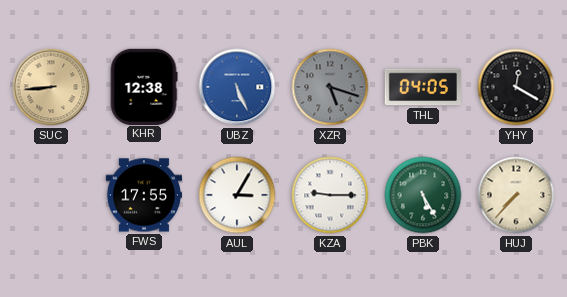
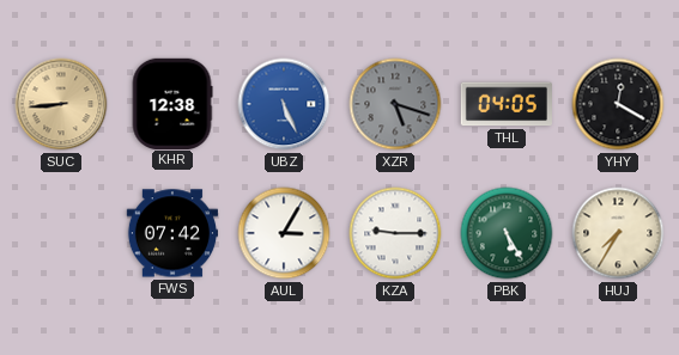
FWS: 17:55 -> 07:42 (171, 233)
HUJ: 7:37 -> 7:35 (618, 233)
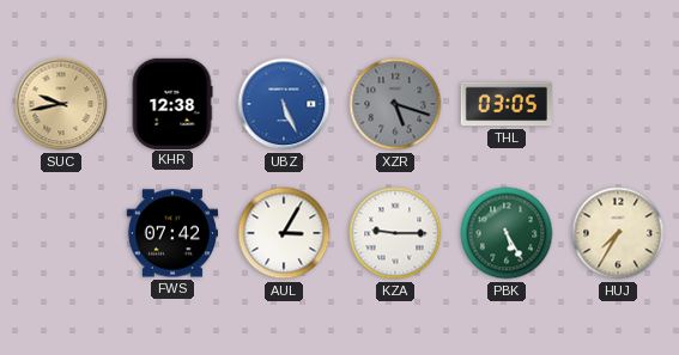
SUC: 8:44 -> 9:43 (61, 104)
THL: 04:05 -> 03:05 (507, 104)
YHY: 12:20 -> none (618, 104)
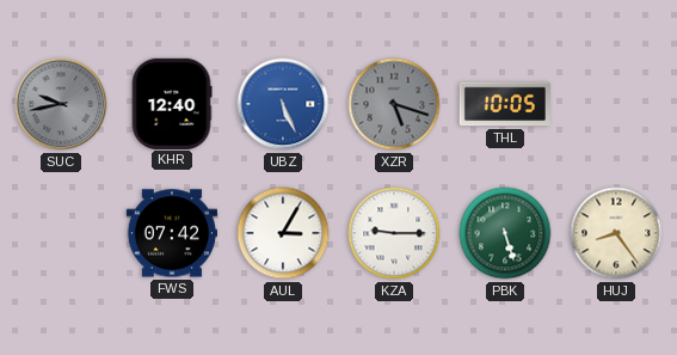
SUC dial: champagne -> grey (61, 104)
KHR: 12:38 -> 12:40 (172, 103)
THL: 03:05 -> 10:05 (505, 104)
PBK: 5:25 -> 5:27 (505, 233)
HUJ: 7:35 -> 8:24 (616, 233)
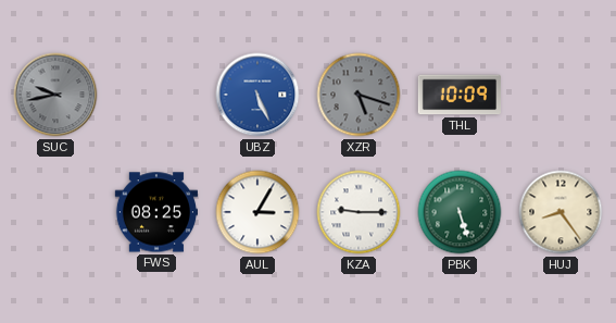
KHR: 12:40 -> none (172, 103)
THL: 10:05 -> 10:09 (460, 95)
FWS: 07:42 -> 08:25 (155, 212)
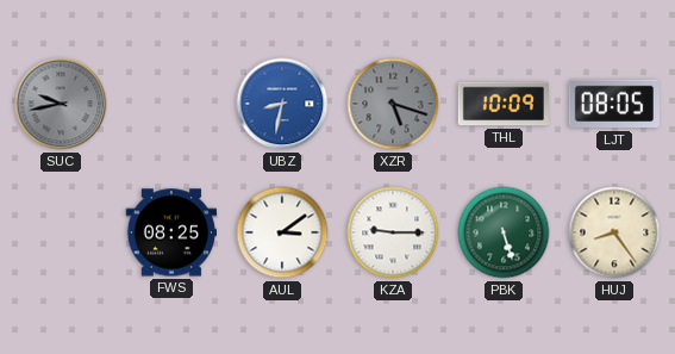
UBZ: 5:26 -> 8:32 (282, 104)
LJT: none -> 08:05 (613, 104)
AUL: 3:05 -> 3:09 (282, 232)
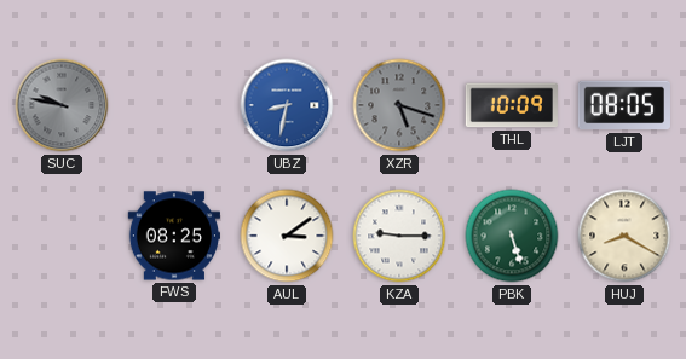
SUC: 9:43 -> 9:47 (62, 105)
HUJ: 8:24 -> 8:20 (624, 236)
